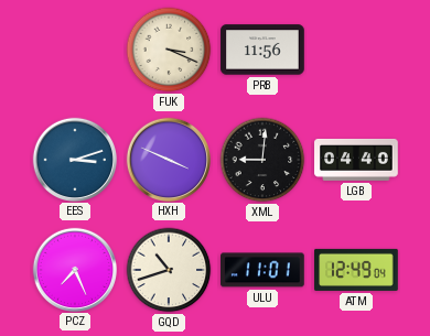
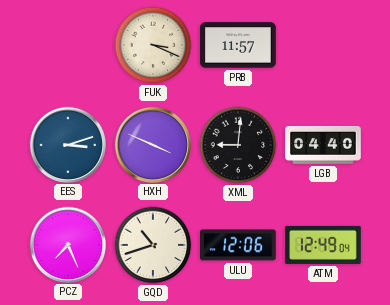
PRB: 11:56 -> 11:57 (238, 45)
ULU: 11:01 -> 12:06 (239, 245)
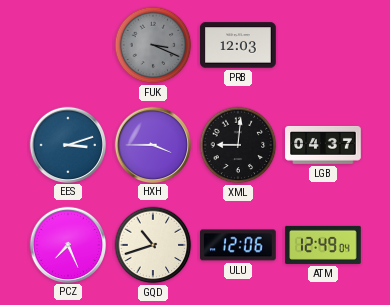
FUK dial: cream -> grey (153, 45)
PRB: 11:57 -> 12:03 (238, 45)
HXH: 3:49 -> 3:45 (152, 144)
LGB: 04:40 -> 04:37 (323, 145)
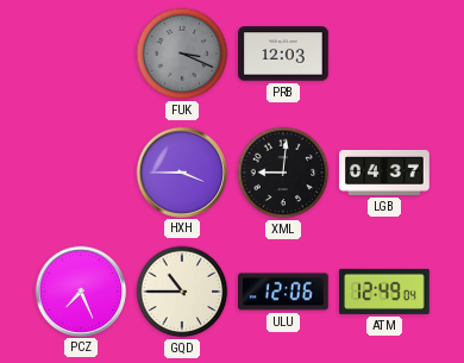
EES: 3:12 -> none (67, 144)
GQD: 10:42 -> 10:45 (182, 292)
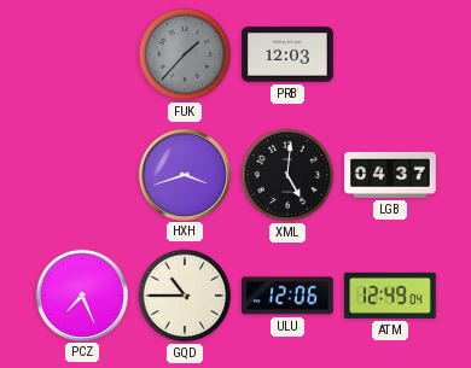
FUK: 3:19 -> 1:37 (185, 54)
HXH: 3:45 -> 3:42 (184, 174)
XML: 9:01 -> 5:01 (287, 175)
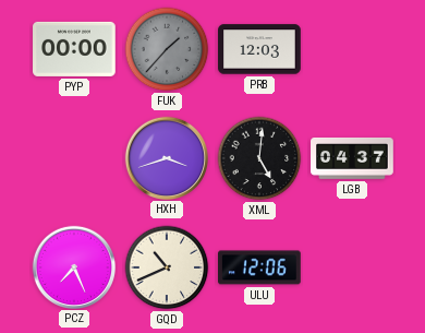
PYP: none -> 00:00 (74, 49)
GQD: 10:45 -> 10:41 (167, 267)
ATM: 12:49 -> none (390, 296)
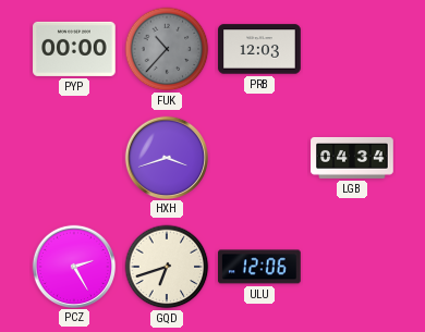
FUK: 1:37 -> 10:37 (167, 49)
XML: 5:01 -> none (259, 158)
LGB: 04:37 -> 04:34 (352, 158)
PCZ: 7:26 -> 2:25 (73, 266)
GQD: 10:41 -> 6:42 (167, 267)
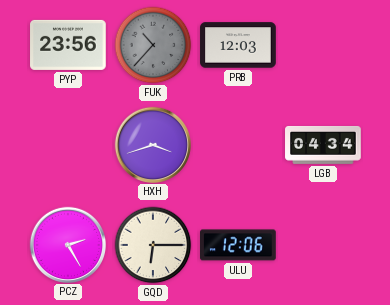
PYP: 00:00 -> 23:56 (68, 45)
GQD: 6:42 -> 6:15 (153, 245)
